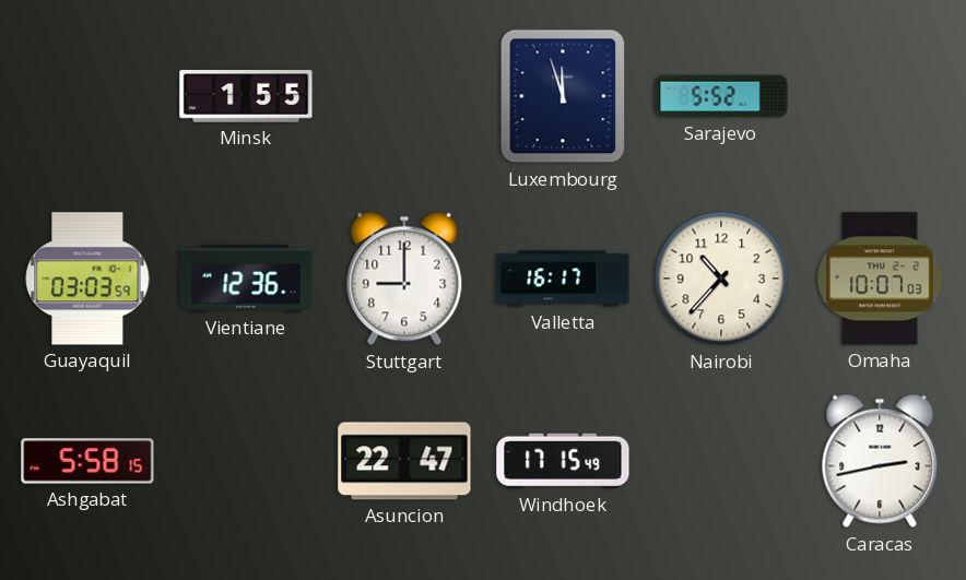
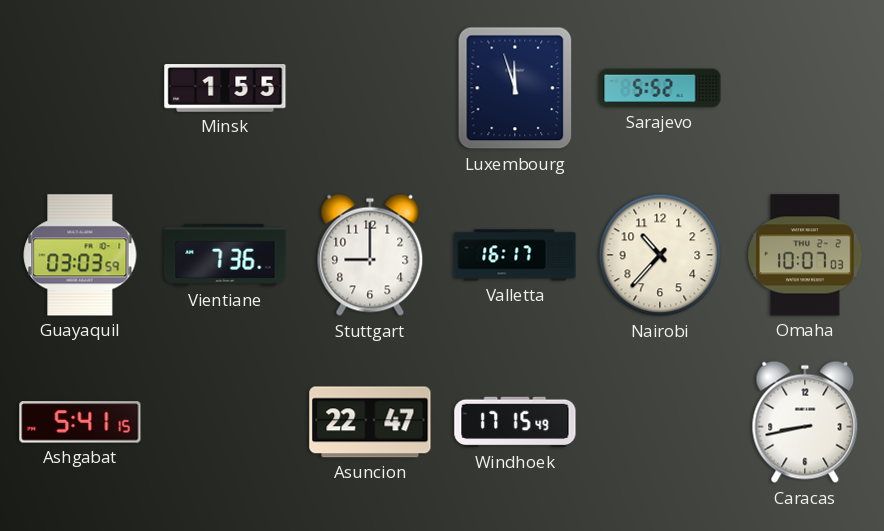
Vientiane: 12:36 -> 7:36 (225, 255)
Ashgabat: 5:58 -> 5:41 (80, 422)
Caracas: 2:43 -> 8:43 (805, 422)
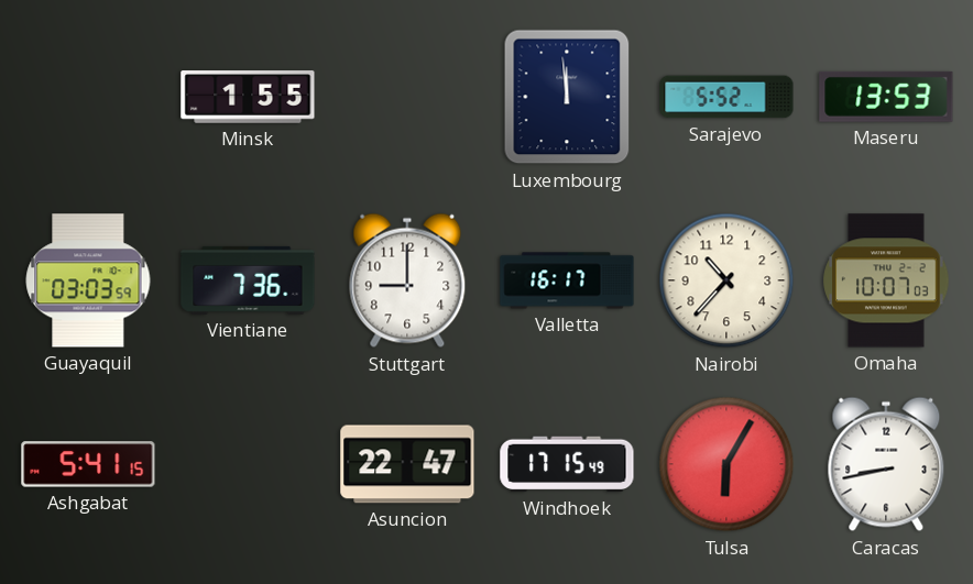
Luxembourg: 11:57 -> 11:59 (567, 97)
Maseru: none -> 13:53 (886, 97)
Tulsa: none -> 6:05 (726, 464)
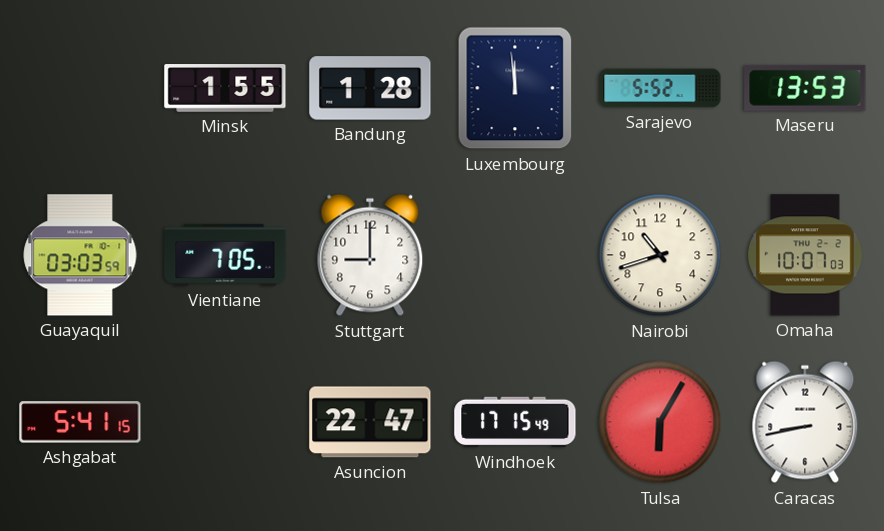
Bandung: none -> 1:28 (370, 88)
Vientiane: 7:36 -> 7:05 (225, 255)
Valletta: 16:17 -> none (567, 280)
Nairobi: 10:37 -> 10:42 (660, 255)
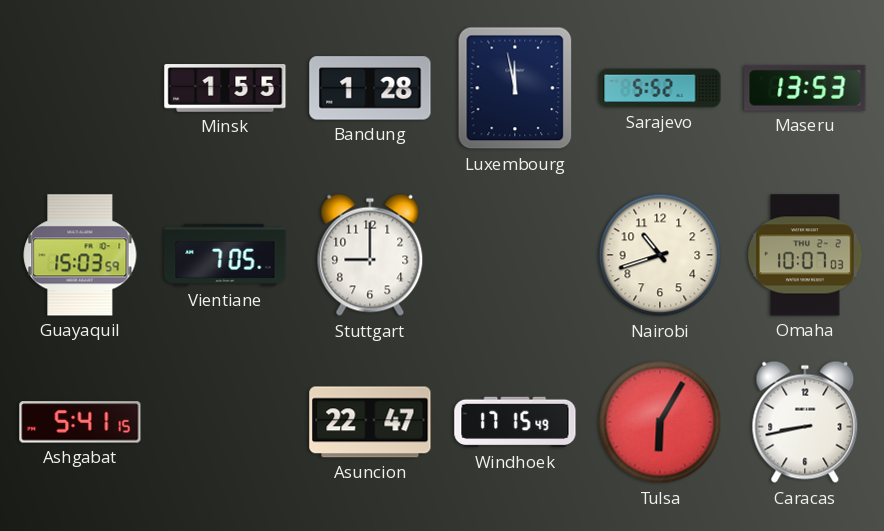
Luxembourg: 11:59 -> 11:58 (515, 88)
Guayaquil: 03:03 -> 15:03 (80, 255)
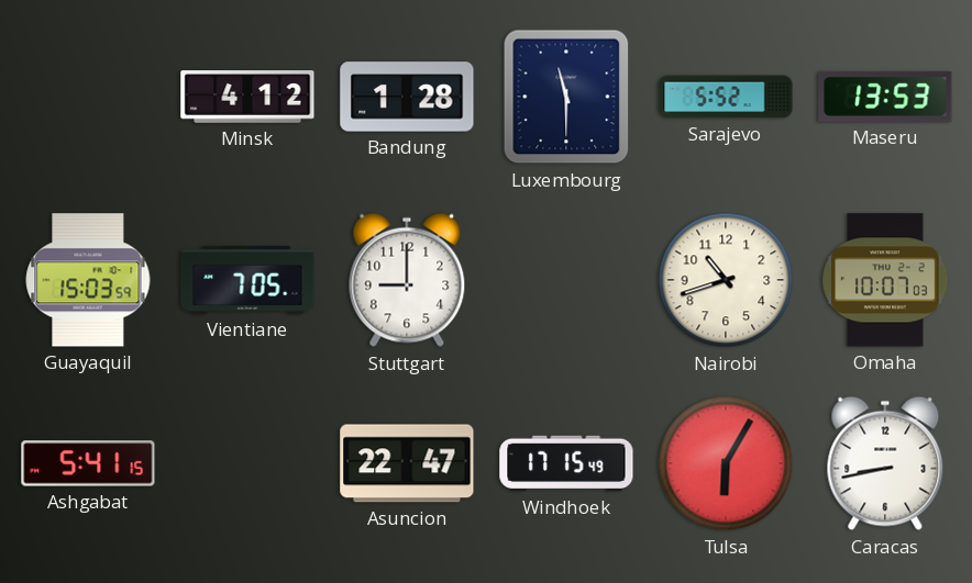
Minsk: 1:55 -> 4:12 (247, 97)
Luxembourg: 11:58 -> 11:30 (566, 97)
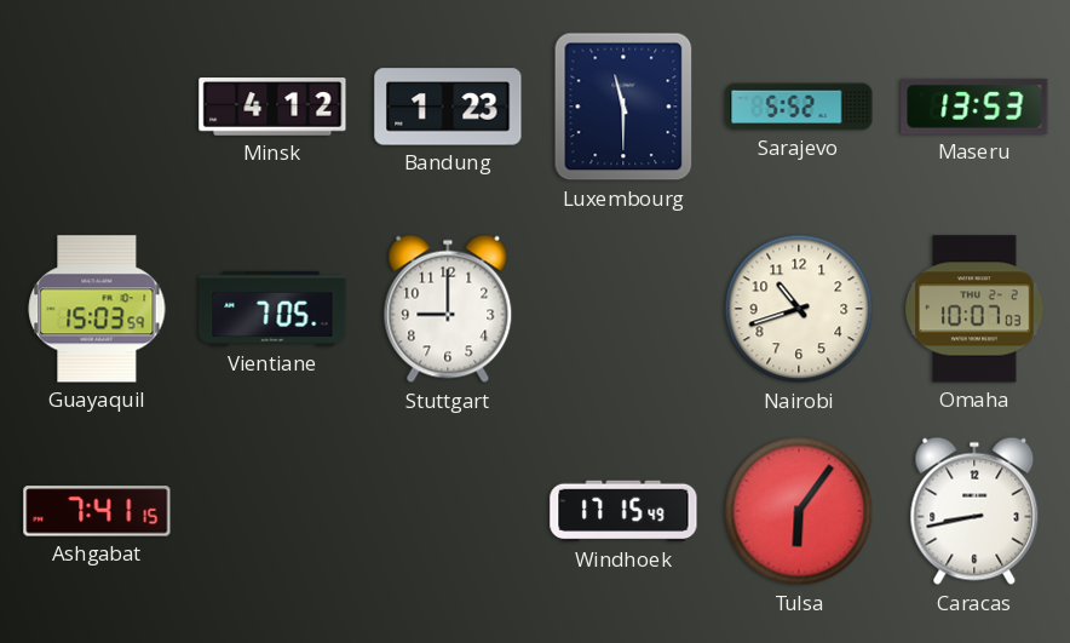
Bandung: 1:28 -> 1:23 (448, 107)
Ashgabat: 5:41 -> 7:41 (97, 511)
Asuncion: 22:47 -> none (407, 463)
Tulsa: 6:05 -> 6:06 (799, 511)
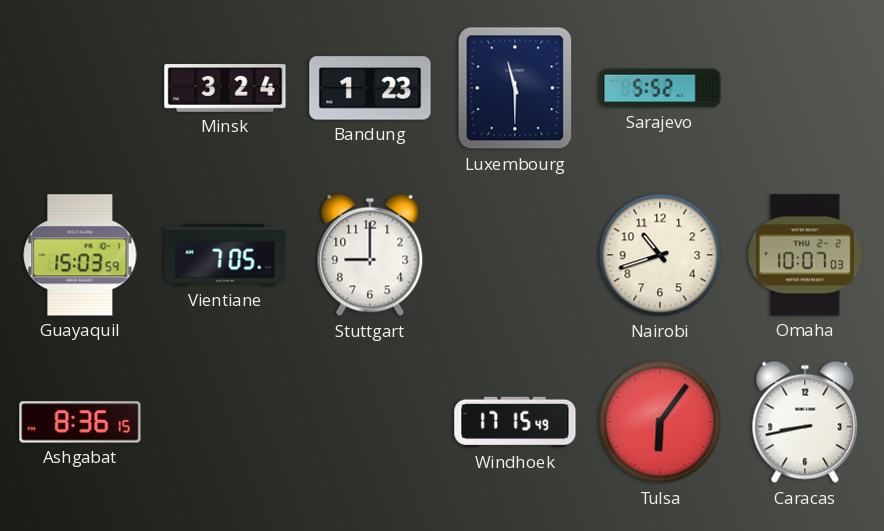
Minsk: 4:12 -> 3:24 (225, 88)
Maseru: 13:53 -> none (974, 107)
Ashgabat: 7:41 -> 8:36 (80, 422)
